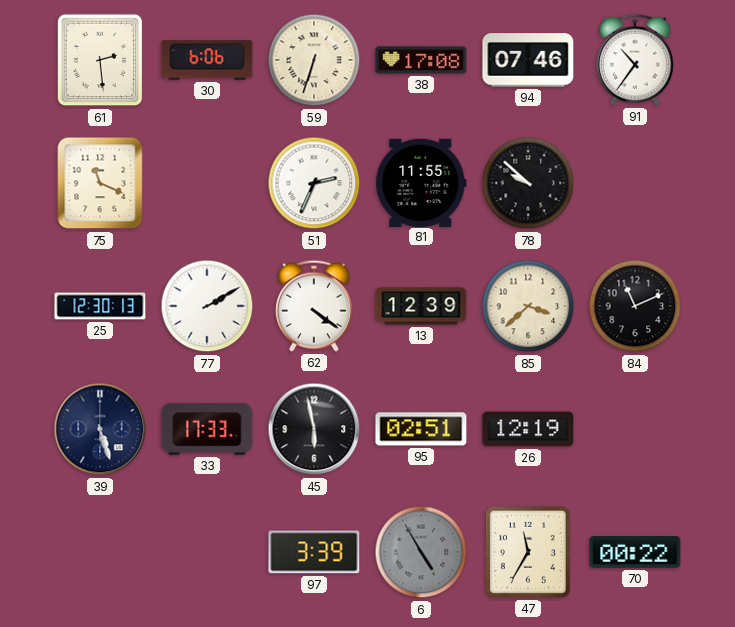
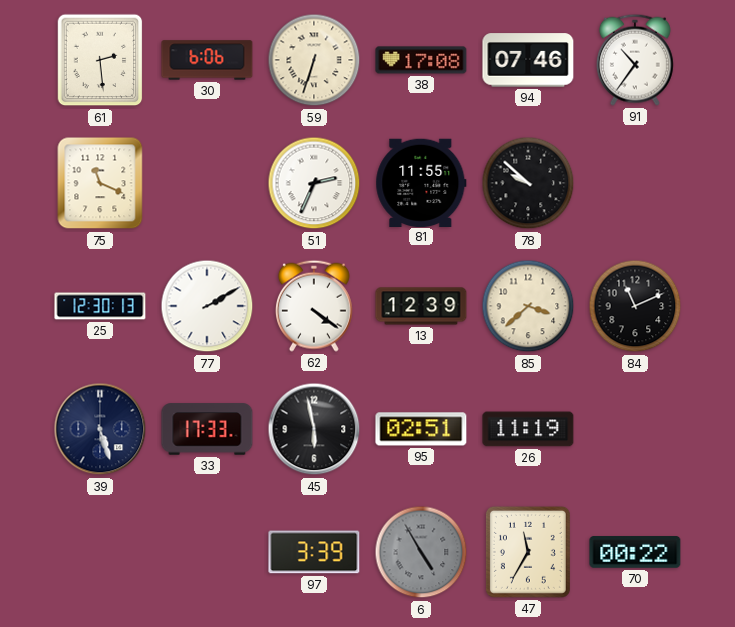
26: 12:19 -> 11:19 (528, 429)
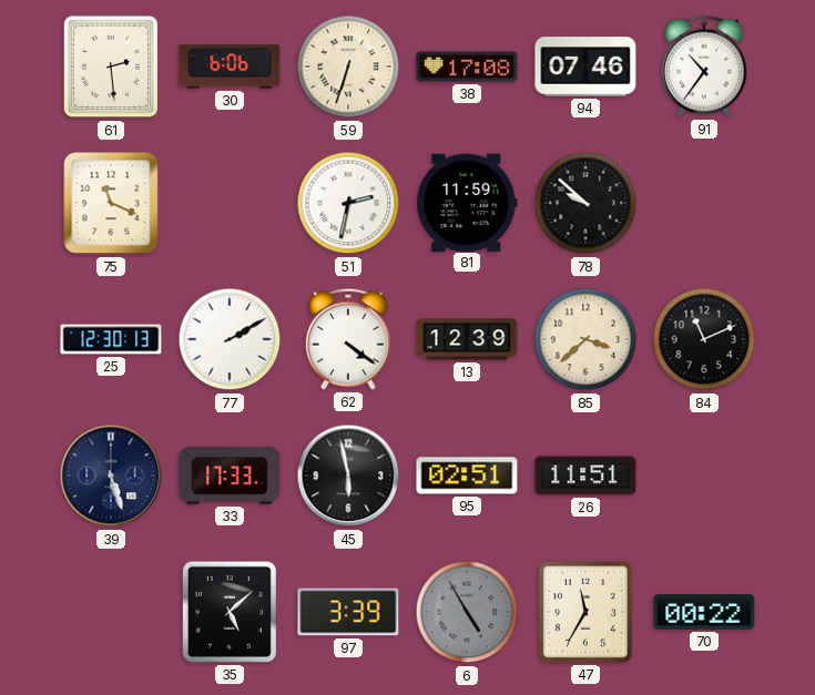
51: 2:34 -> 2:32 (348, 203)
81: 11:55 -> 11:59 (467, 202)
26: 11:19 -> 11:51 (585, 476)
35: none -> 5:08 (230, 612)
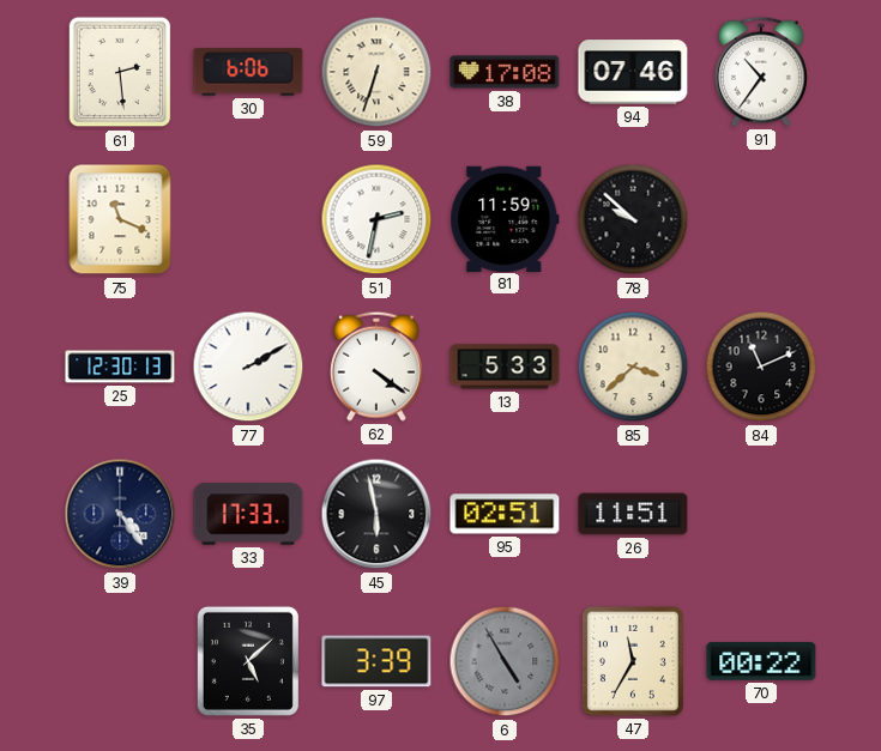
13: 12:39 -> 5:33 (505, 367)
39: 5:27 -> 4:24 (120, 514)
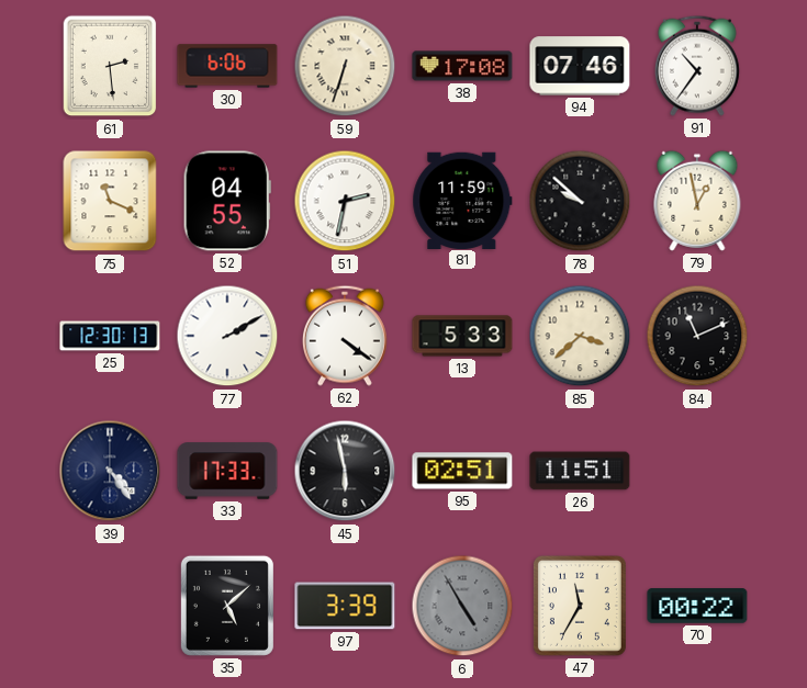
52: none -> 04:55 (227, 201)
79: none -> 12:58 (697, 201)
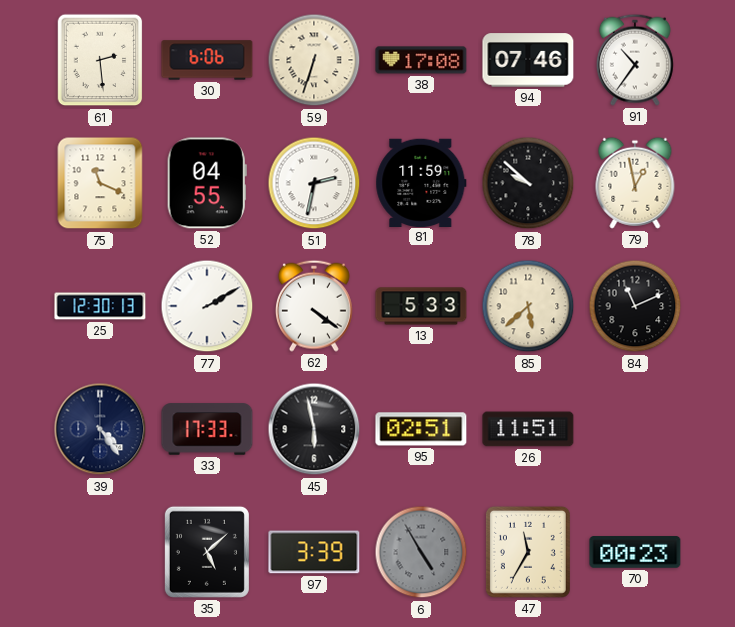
85: 3:38 -> 5:38 (528, 306)
70: 00:22 -> 00:23 (635, 552)
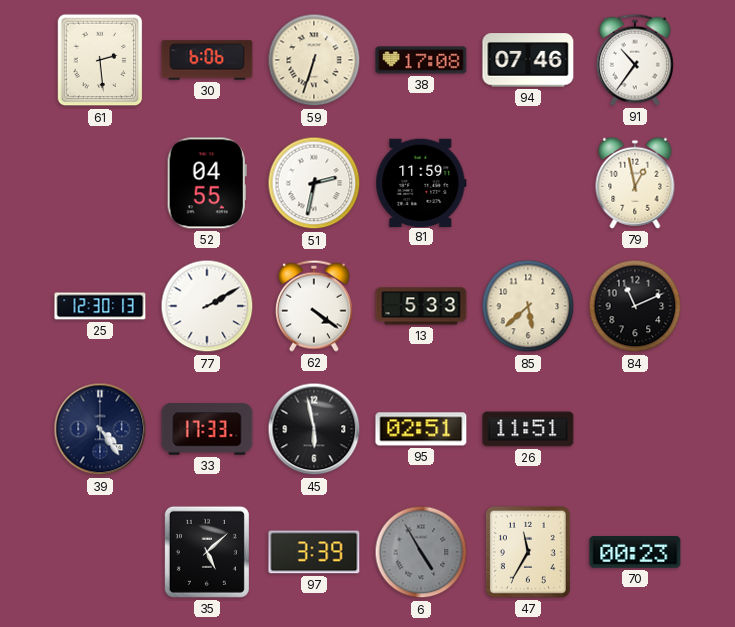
75: 11:19 -> none (100, 183)
78: 9:52 -> none (528, 183)
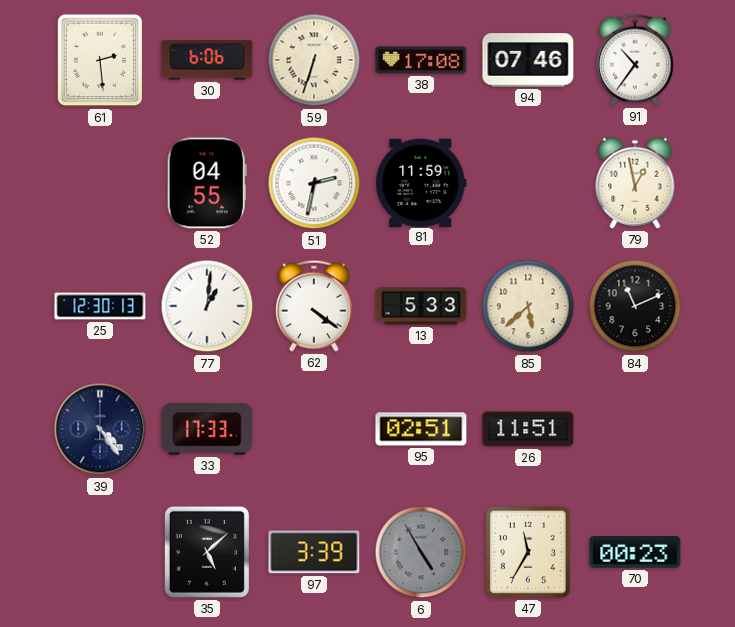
77: 2:10 -> 1:01 (207, 306)
45: 5:58 -> none (314, 429)
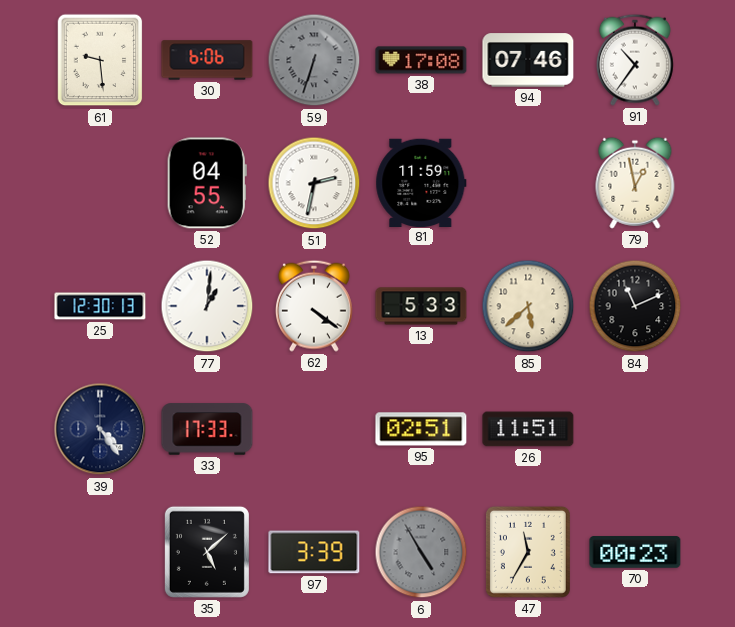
61: 2:29 -> 9:29 (100, 60)
59 dial: cream -> grey (314, 60)
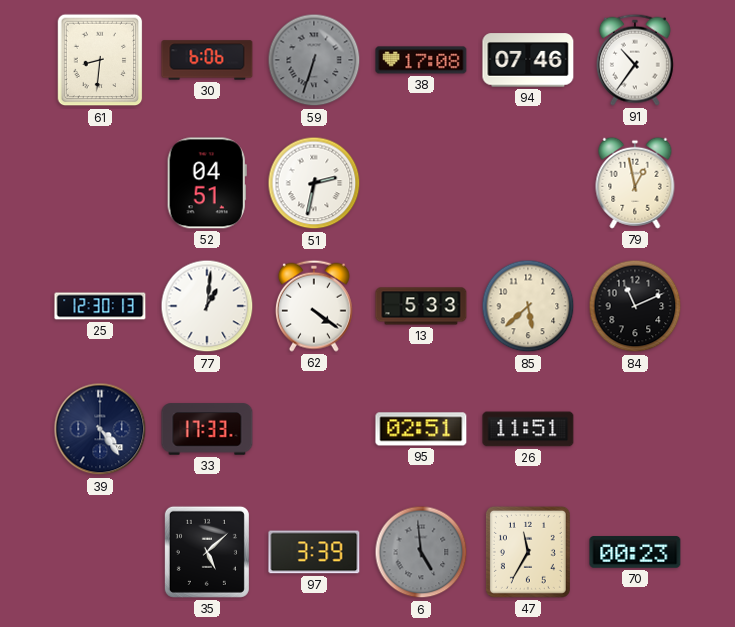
61: 9:29 -> 8:31 (100, 60)
52: 04:55 -> 04:51 (207, 183)
81: 11:59 -> none (421, 182)
6: 4:55 -> 4:59 (421, 552)
